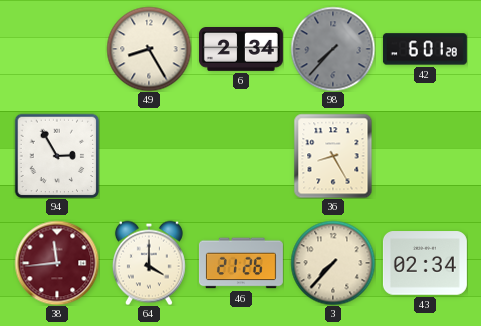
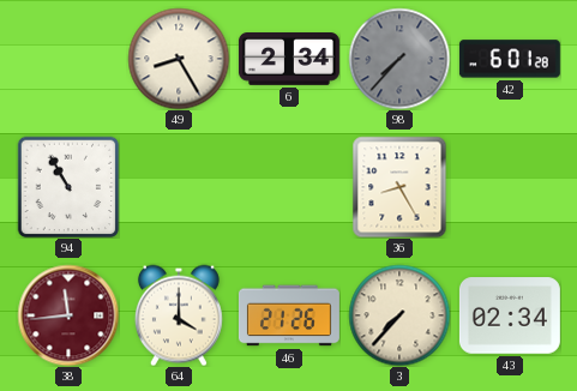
94: 2:55 -> 10:55 (68, 187)
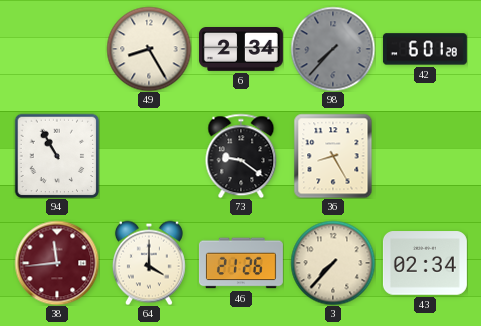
73: none -> 9:21 (241, 156)
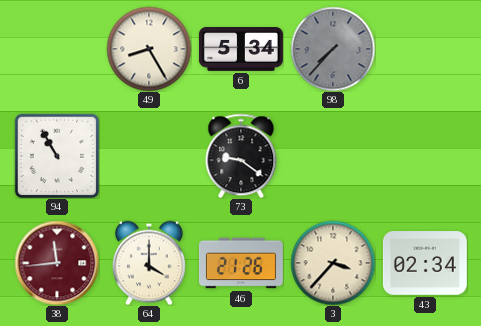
6: 2:34 -> 5:34 (241, 50)
42: 6:01 -> none (425, 49)
36: 8:25 -> none (333, 156)
3: 7:37 -> 3:37 (333, 263)
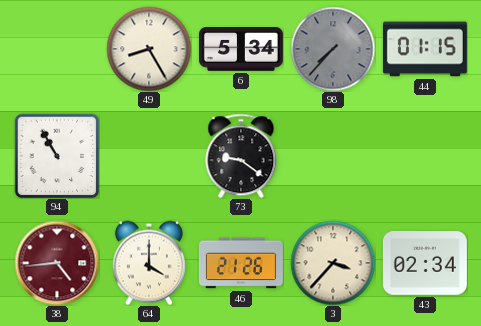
44: none -> 01:15 (425, 49)
38: 11:44 -> 4:44 (57, 263)
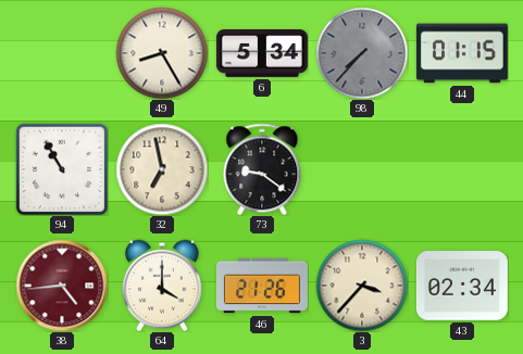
32: none -> 6:58 (162, 169)
